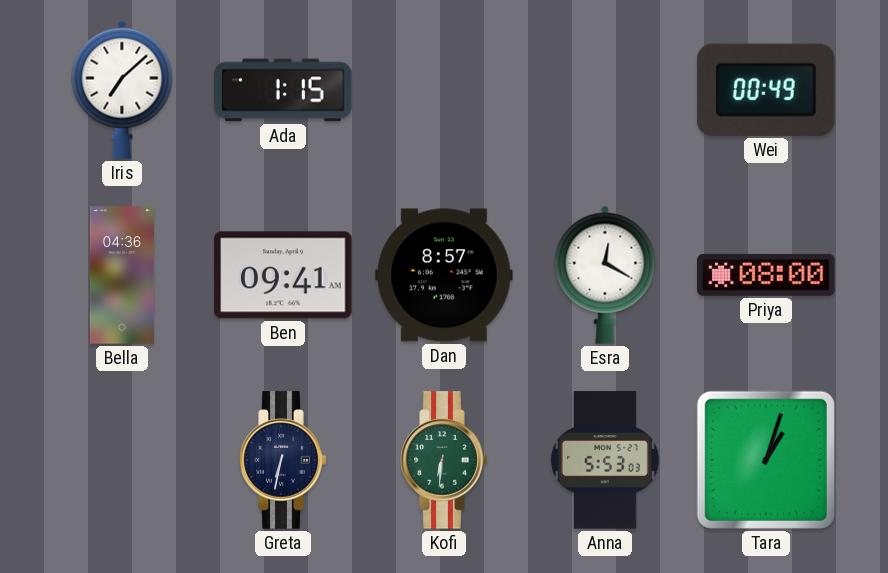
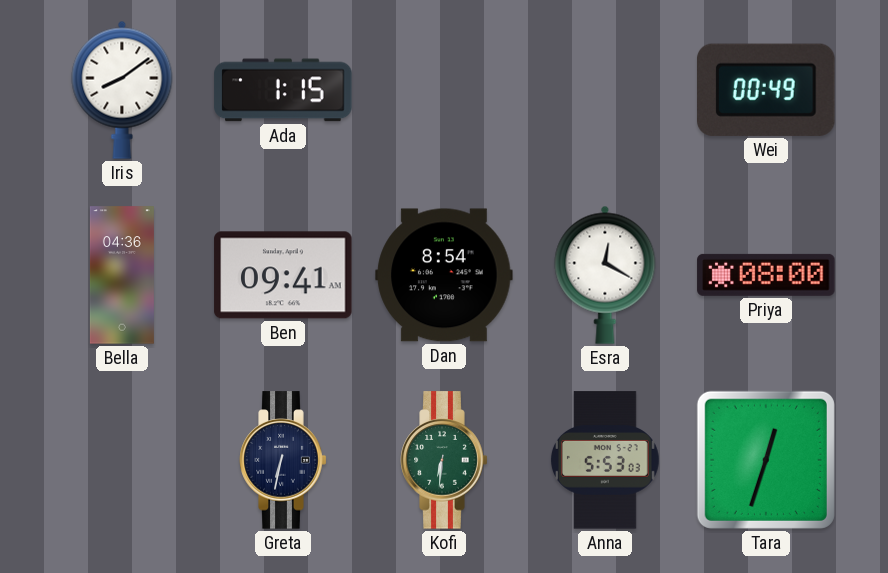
Iris: 7:08 -> 8:09 (122, 90)
Dan: 8:57 -> 8:54 (444, 275)
Tara: 1:03 -> 12:33 (766, 460)
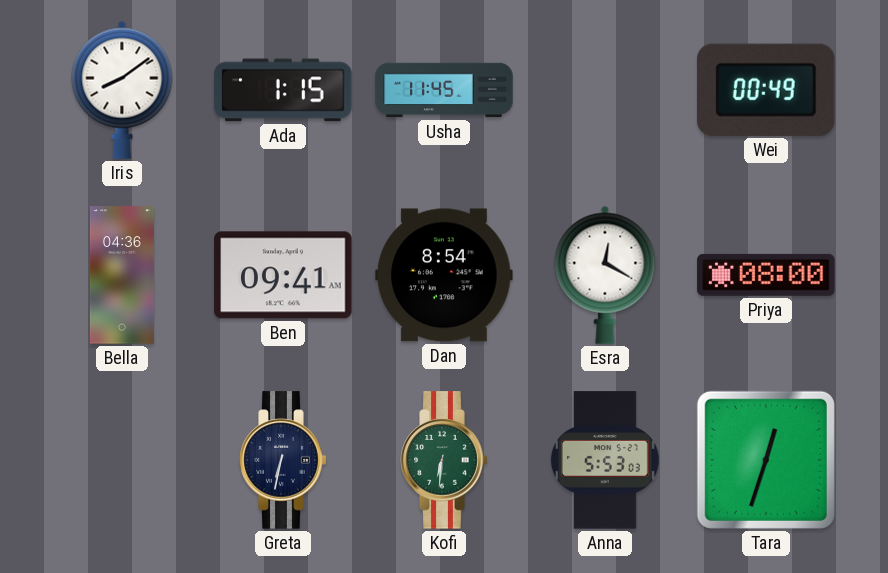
Usha: none -> 11:45 (444, 90)
